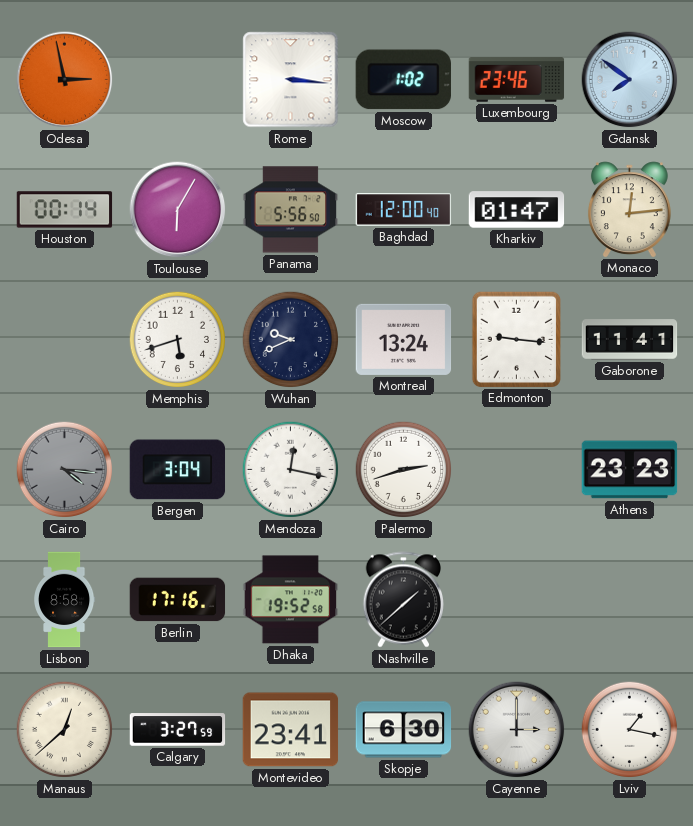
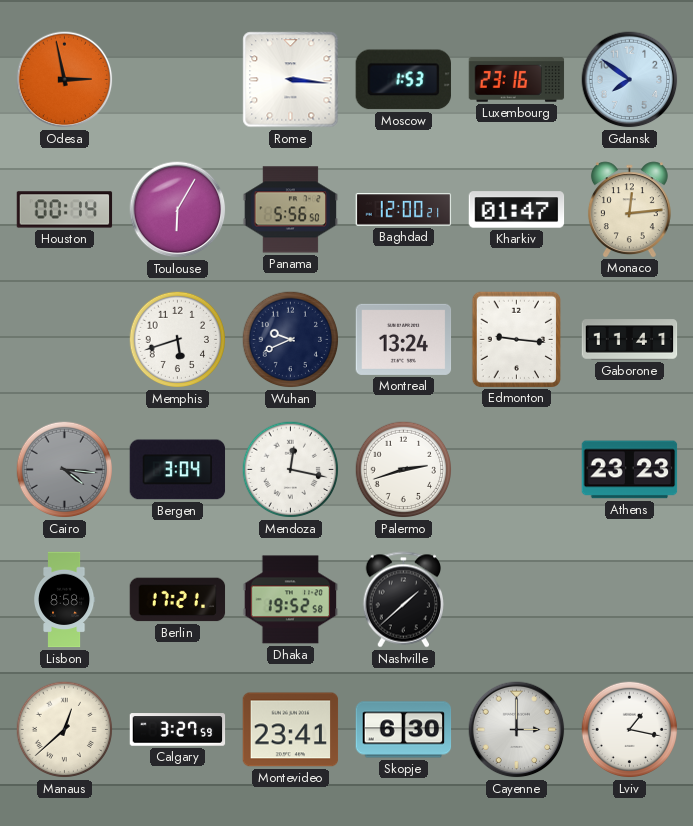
Moscow: 1:02 -> 1:53 (403, 80)
Luxembourg: 23:46 -> 23:16 (517, 80)
Baghdad: 12:00:40 -> 12:00:21 (404, 210)
Berlin: 17:16 -> 17:21 (178, 600)
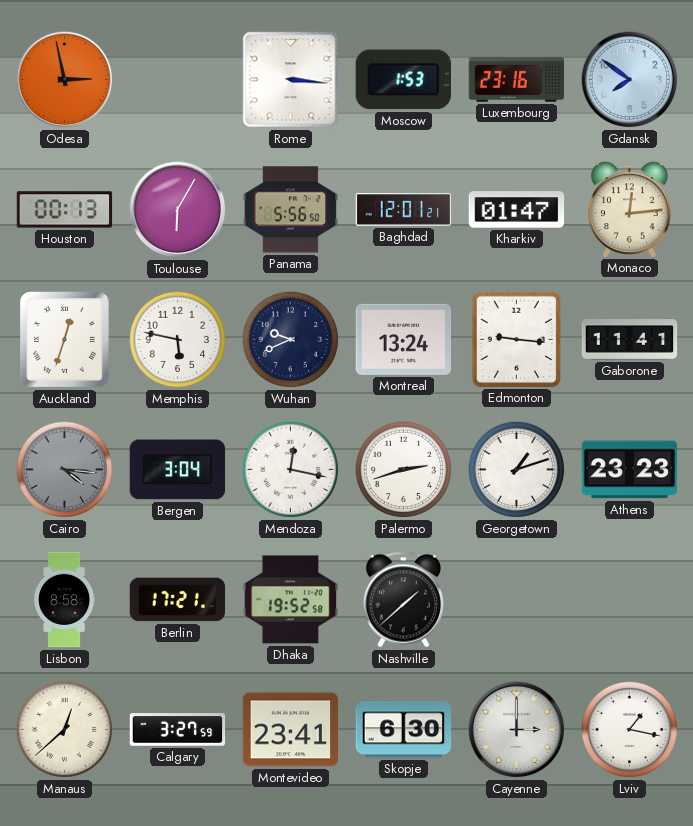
Houston: 00:14 -> 00:13 (65, 210)
Baghdad: 12:00 -> 12:01 (404, 210)
Auckland: none -> 12:33 (65, 340)
Memphis: 5:42 -> 5:47 (178, 340)
Georgetown: none -> 1:12 (517, 470)
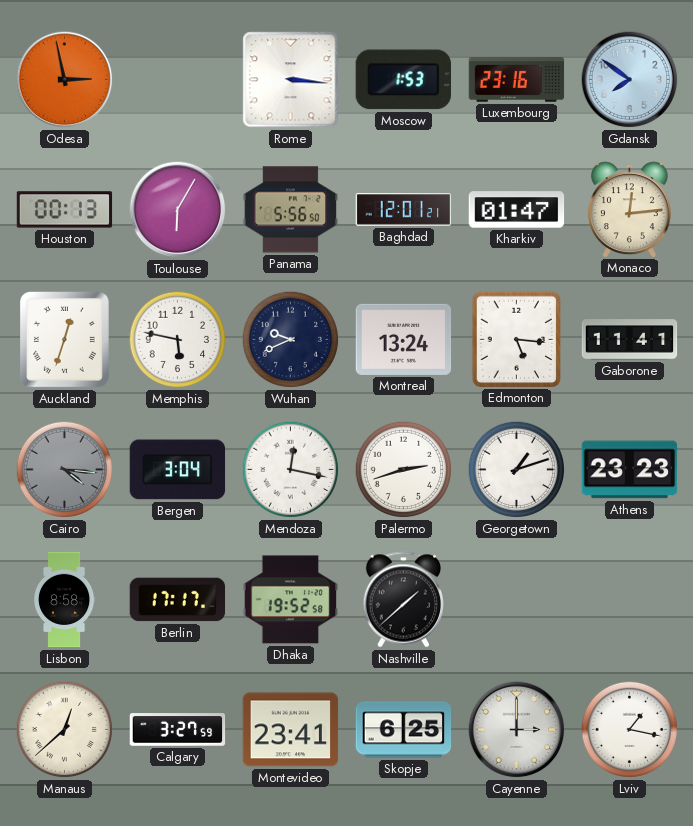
Edmonton: 9:16 -> 5:16 (516, 339)
Berlin: 17:21 -> 17:17 (178, 600)
Skopje: 6:30 -> 6:25 (404, 730)
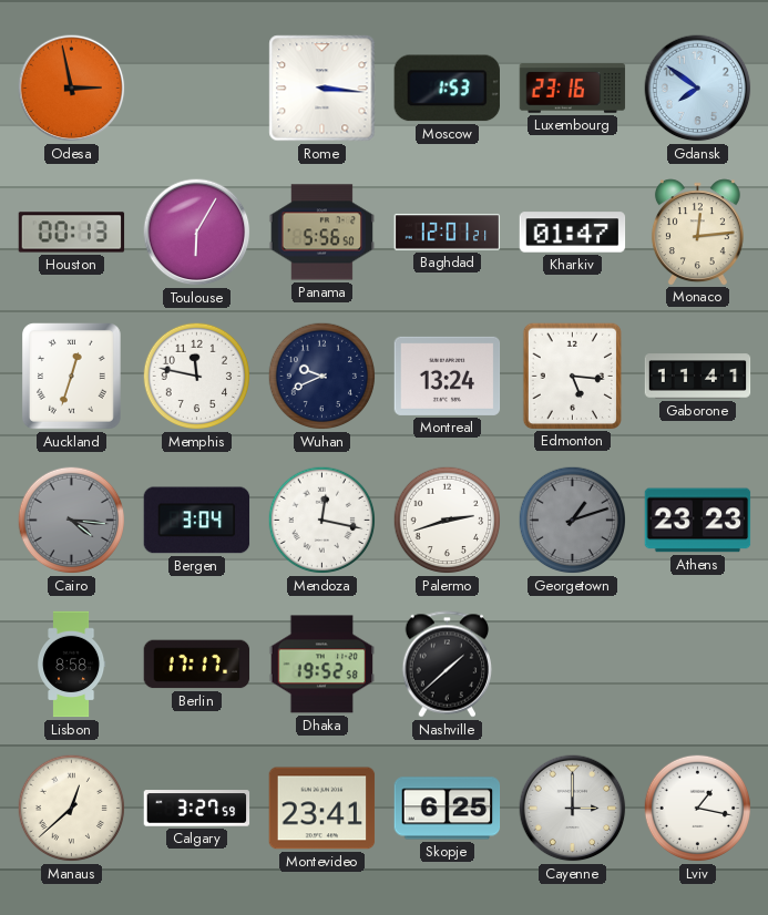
Memphis: 5:47 -> 11:47 (197, 377)
Georgetown dial: white -> grey (573, 521)
